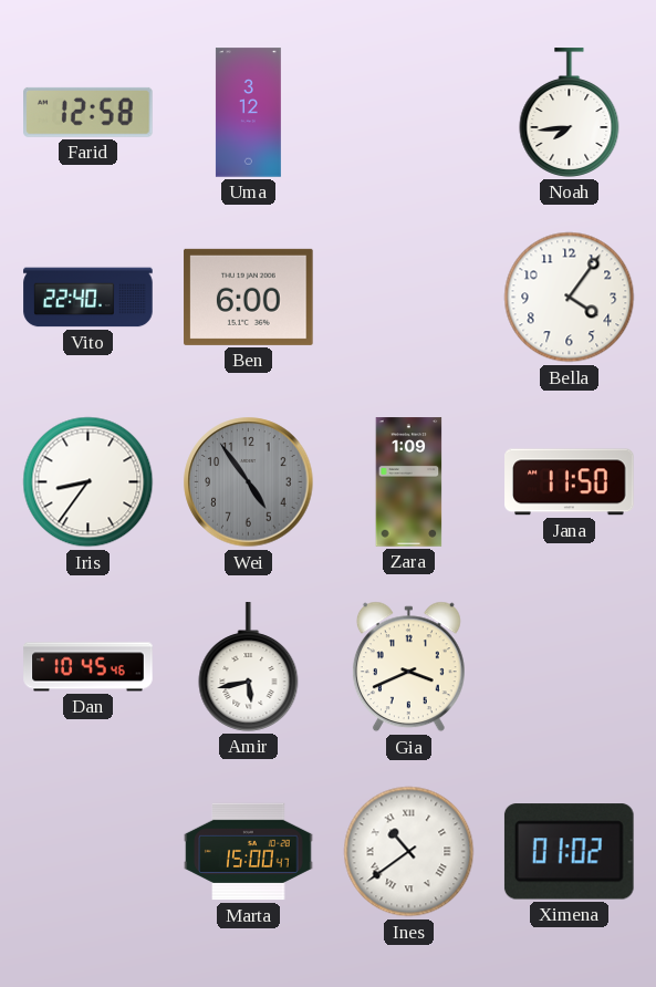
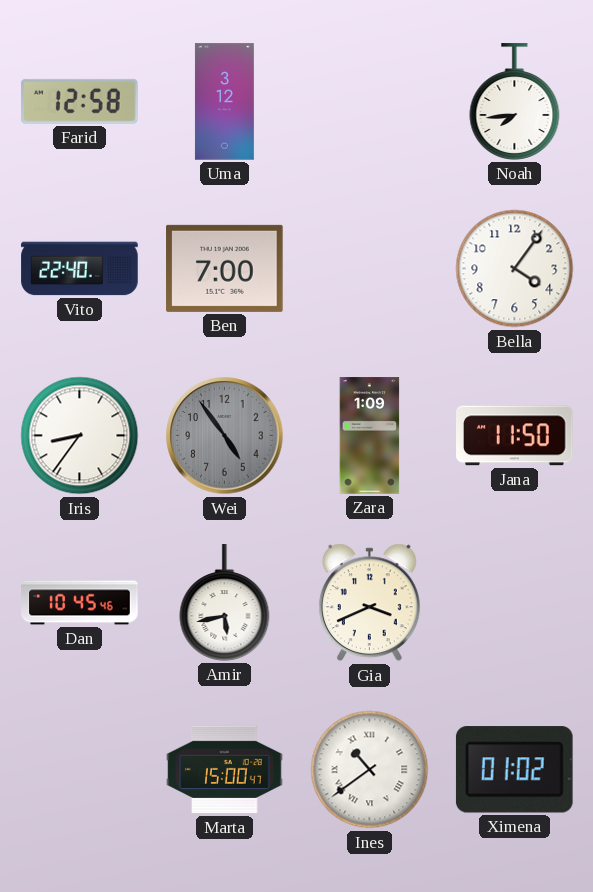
Ben: 6:00 -> 7:00 (225, 268)
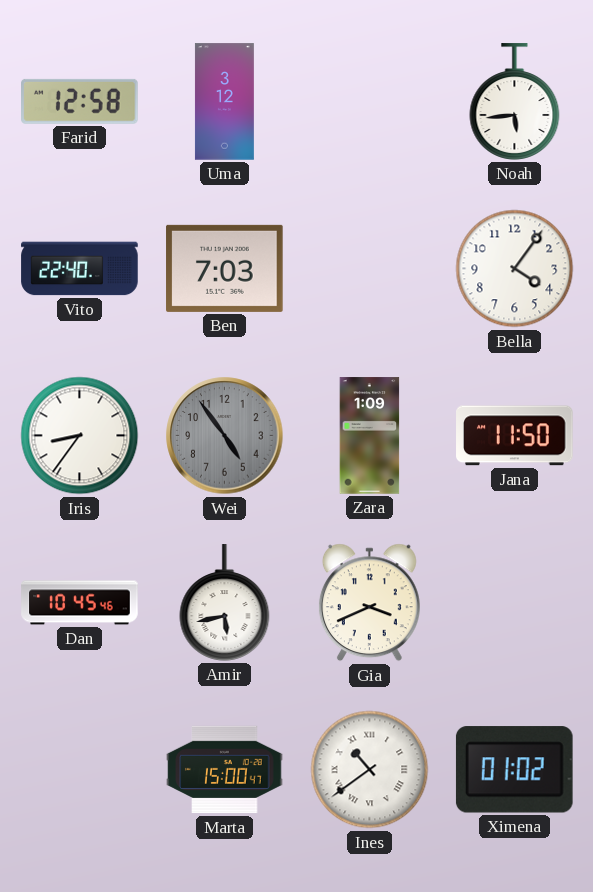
Noah: 7:44 -> 5:44 (515, 102)
Ben: 7:00 -> 7:03 (225, 268)
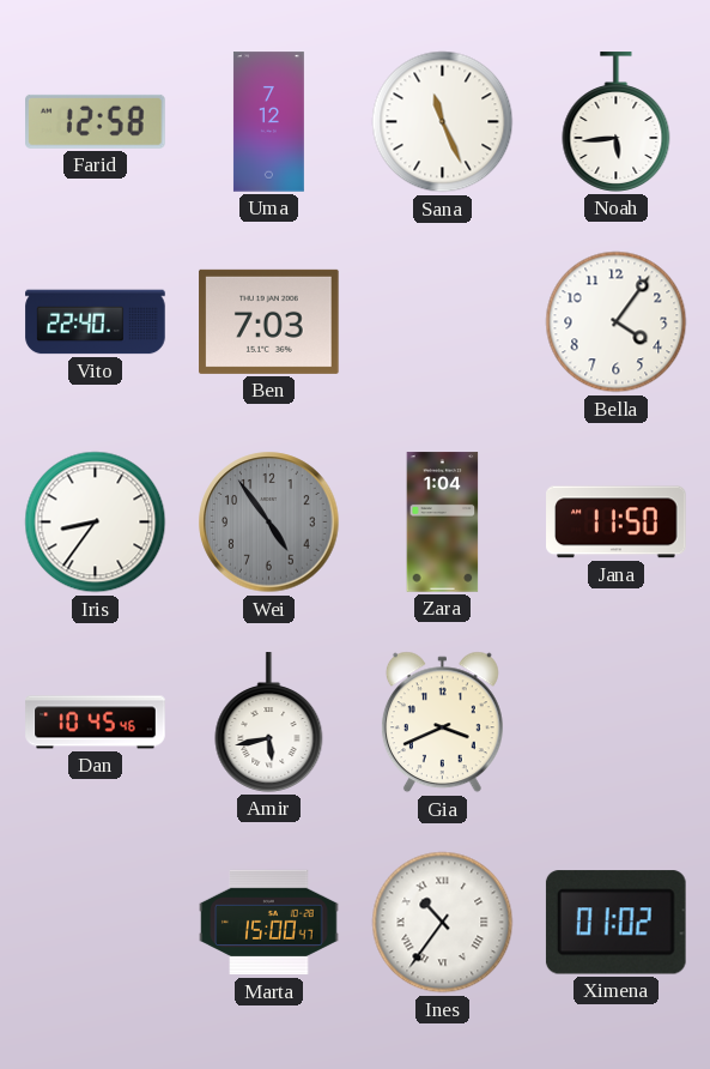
Uma: 3:12 -> 7:12 (268, 122)
Sana: none -> 11:26 (443, 122)
Zara: 1:09 -> 1:04 (443, 523)
Ines: 10:39 -> 10:36 (443, 923)
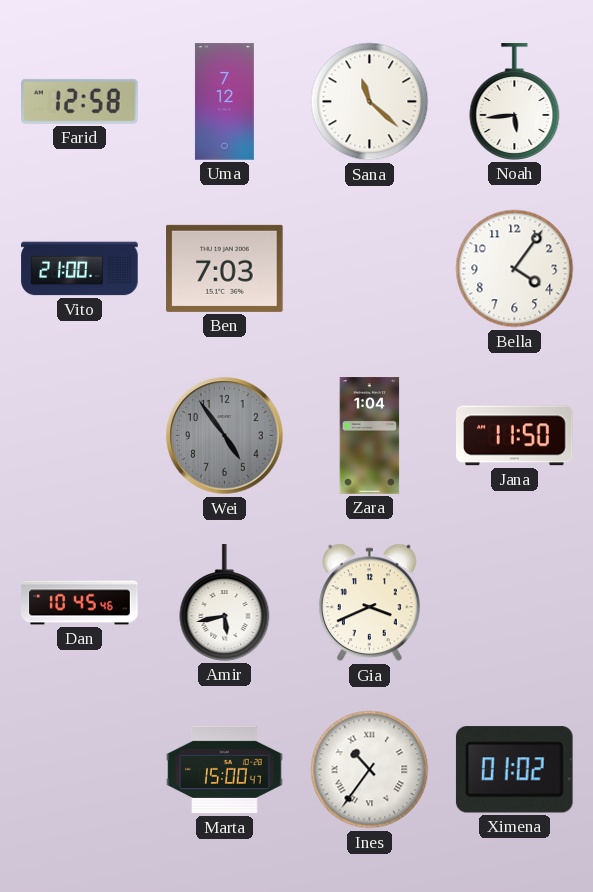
Sana: 11:26 -> 11:22 (370, 102)
Vito: 22:40 -> 21:00 (80, 269)
Iris: 8:36 -> none (96, 523)
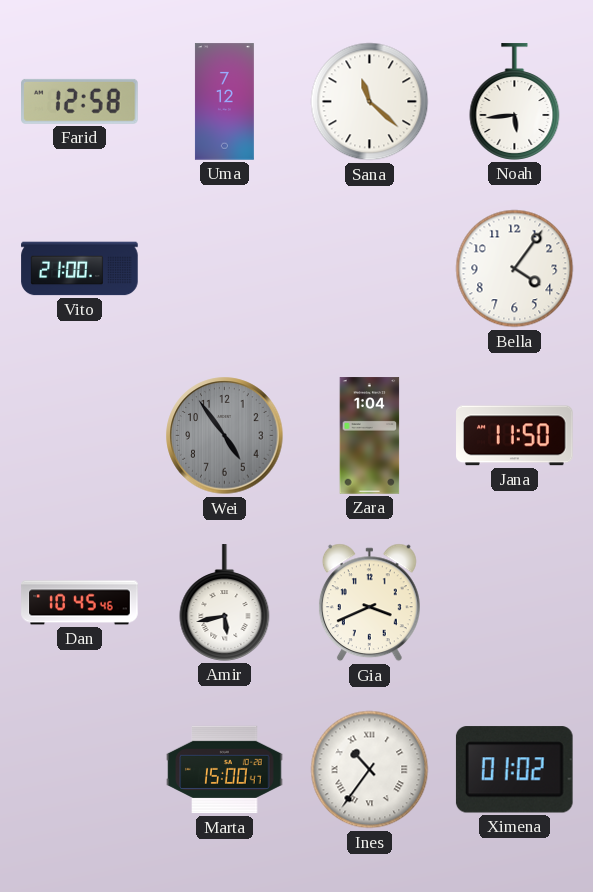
Ben: 7:03 -> none (225, 268)
